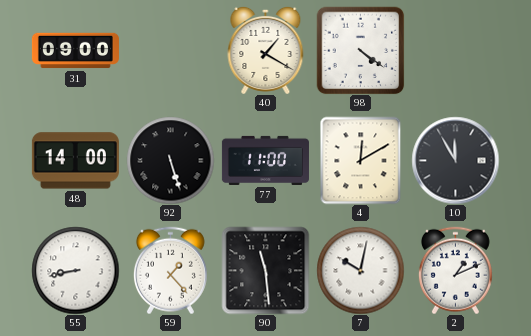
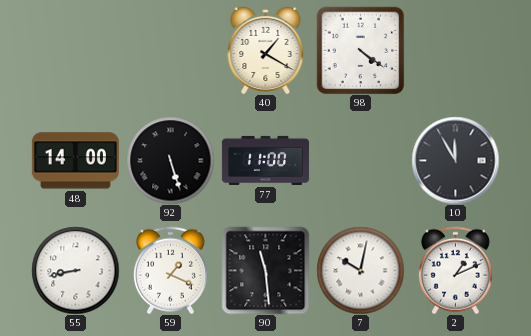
31: 09:00 -> none (75, 51)
4: 12:10 -> none (361, 160)
59: 1:23 -> 1:19 (170, 270)
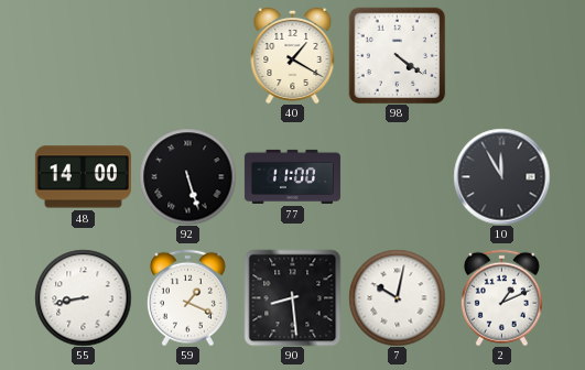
90: 11:29 -> 8:29 (292, 297)
